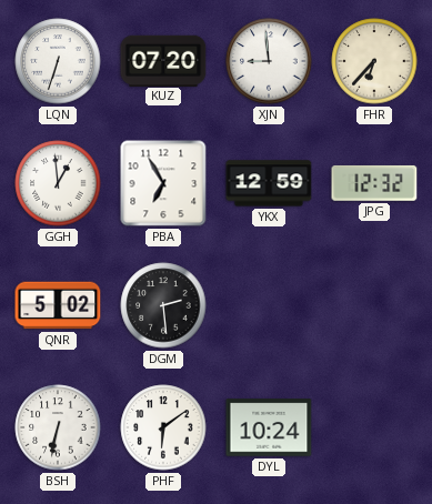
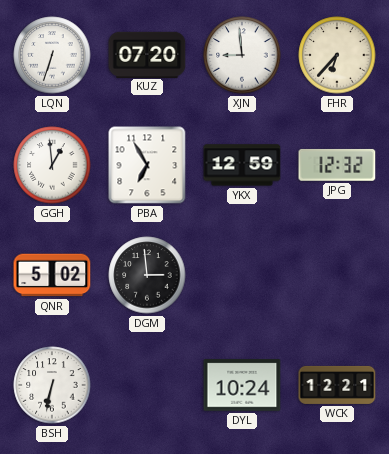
DGM: 2:29 -> 2:59 (147, 275)
PHF: 6:09 -> none (163, 427)
WCK: none -> 12:21 (337, 385)
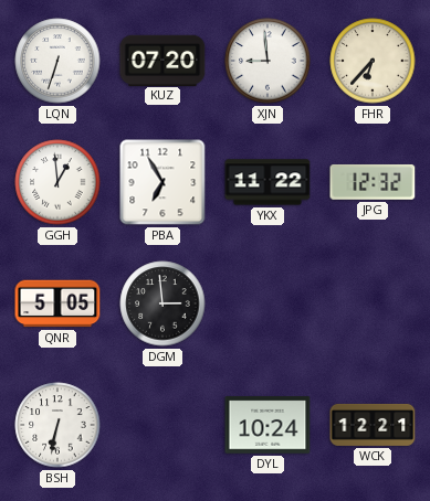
YKX: 12:59 -> 11:22 (268, 182)
QNR: 5:02 -> 5:05 (57, 303)
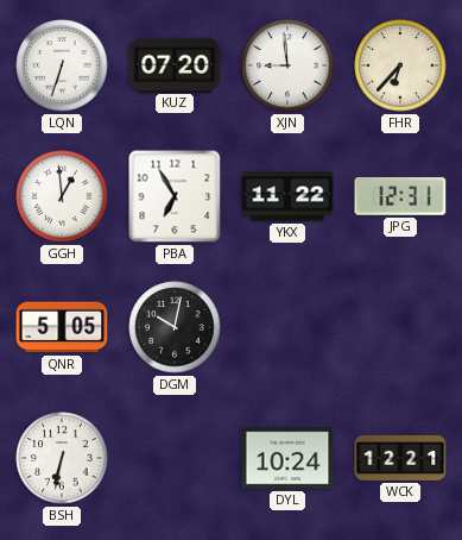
JPG: 12:32 -> 12:31 (400, 196)
DGM: 2:59 -> 10:02 (175, 327)
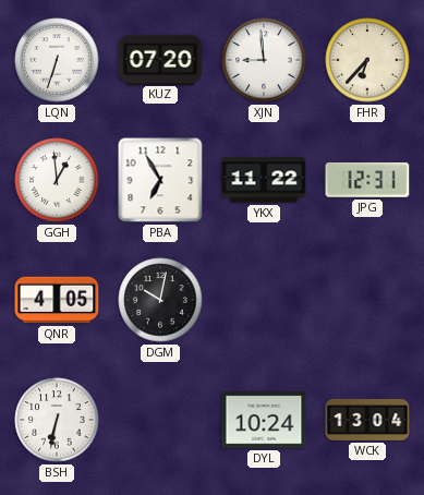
QNR: 5:05 -> 4:05 (57, 300)
WCK: 12:21 -> 13:04 (367, 420)
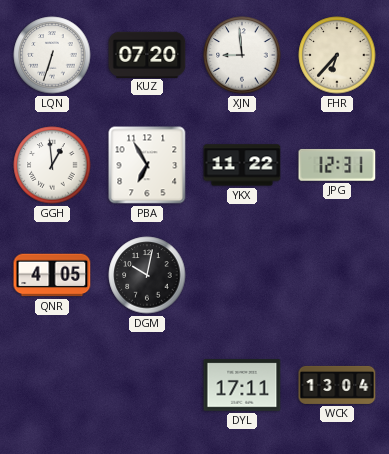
BSH: 6:32 -> none (57, 420)
DYL: 10:24 -> 17:11 (242, 385)
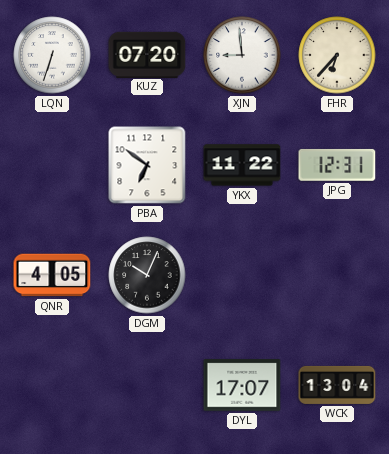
GGH: 12:59 -> none (52, 165)
PBA: 6:55 -> 6:51 (147, 165)
DGM: 10:02 -> 10:04 (147, 275)
DYL: 17:11 -> 17:07 (242, 385)
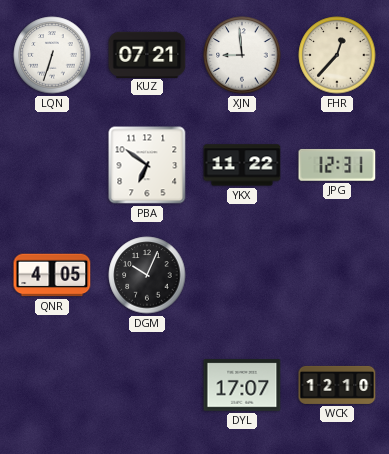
KUZ: 07:20 -> 07:21 (147, 54)
FHR: 6:37 -> 12:37 (337, 55)
WCK: 13:04 -> 12:10 (337, 385)
